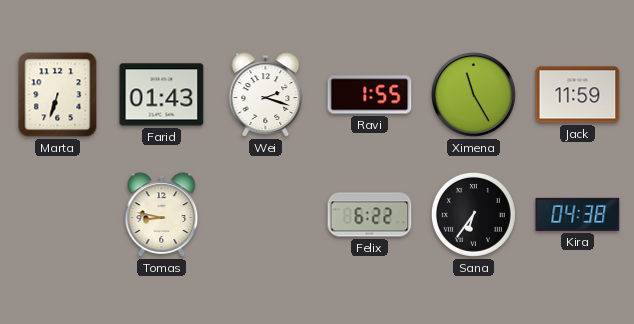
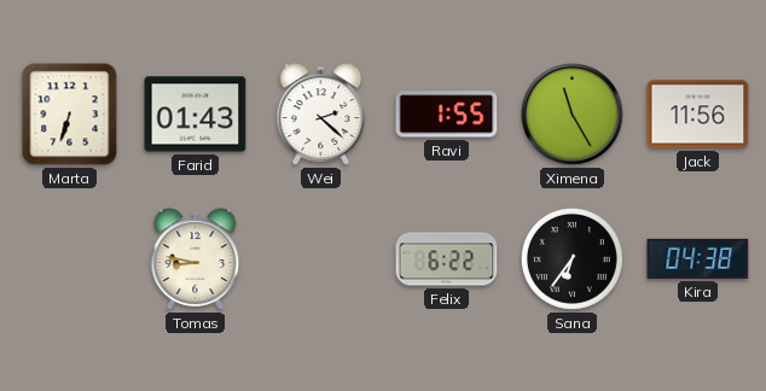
Wei: 2:18 -> 2:22 (321, 115)
Jack: 11:59 -> 11:56 (698, 115)
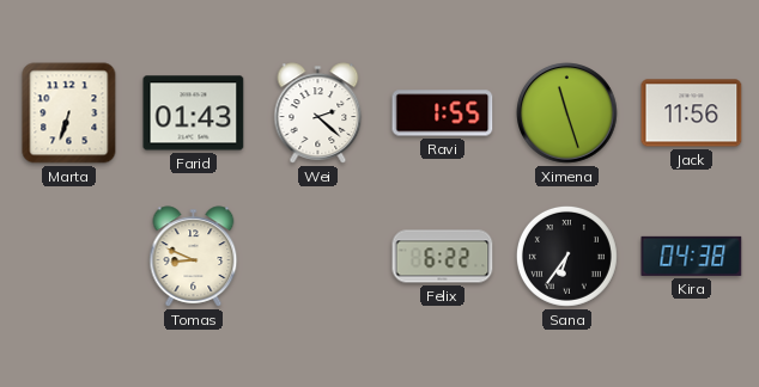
Ximena: 11:25 -> 11:27 (567, 113)
Tomas: 8:47 -> 8:49 (194, 257)
